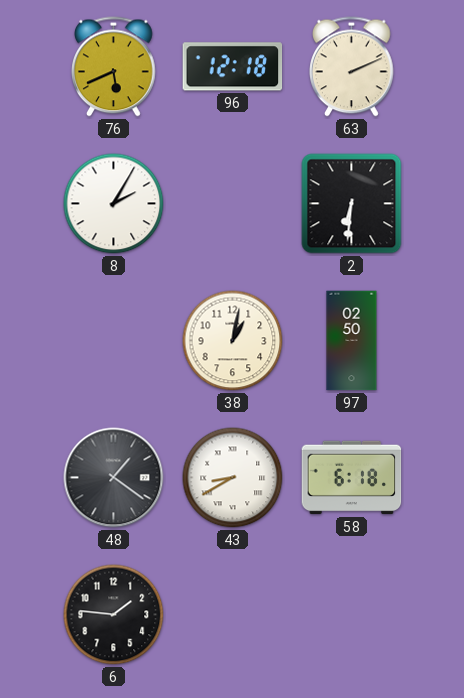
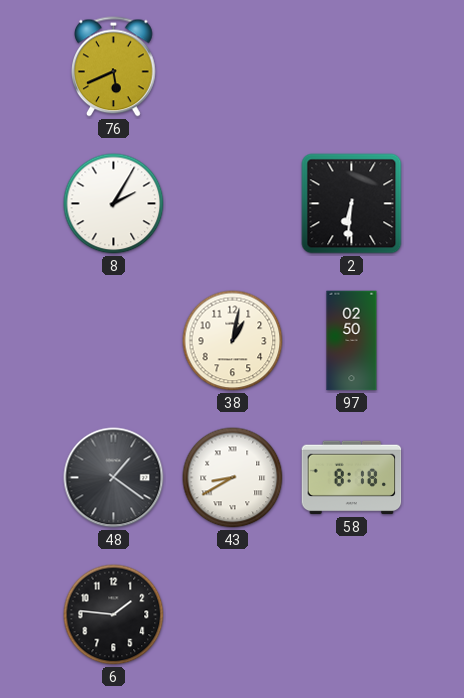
96: 12:18 -> none (233, 67)
63: 2:11 -> none (352, 67)
58: 6:18 -> 8:18 (352, 478)
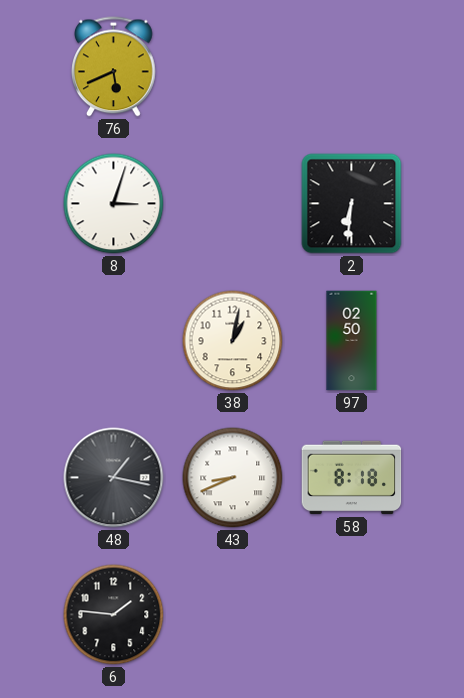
8: 2:05 -> 3:03 (114, 204)
48: 1:21 -> 1:17 (114, 478)
43: 8:40 -> 8:41 (233, 478)
